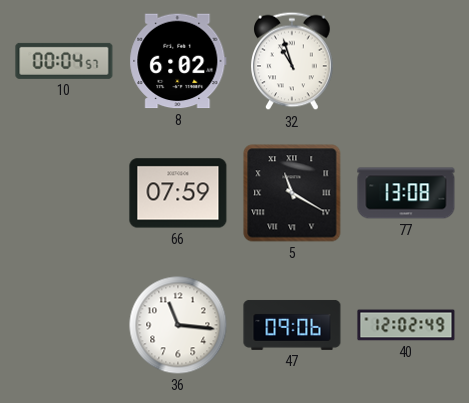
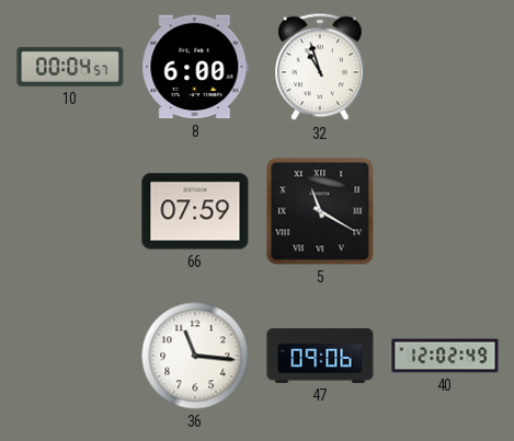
8: 6:02 -> 6:00 (195, 67)
77: 13:08 -> none (406, 193)
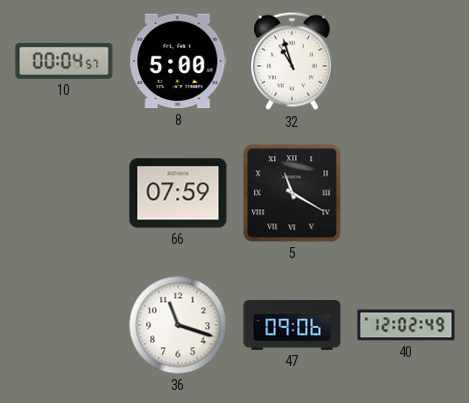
8: 6:00 -> 5:00 (178, 61)
36: 11:16 -> 11:18 (178, 325)
